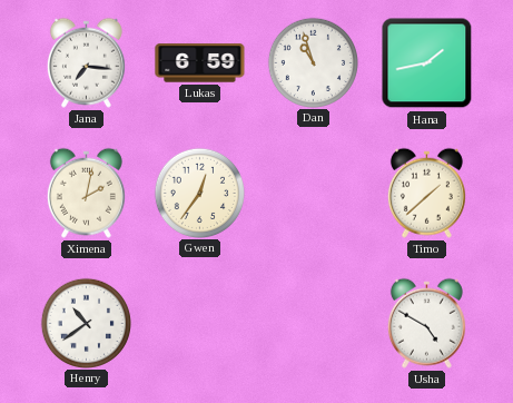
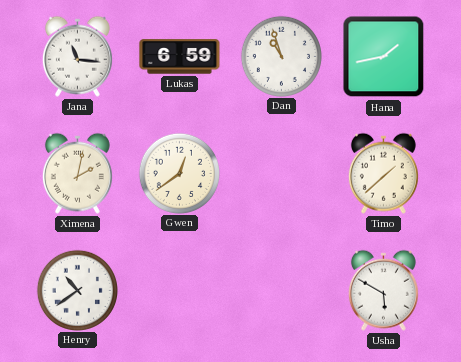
Jana: 7:16 -> 11:16 (77, 56)
Gwen: 12:36 -> 12:39 (179, 173)
Usha: 4:50 -> 5:50 (383, 290)
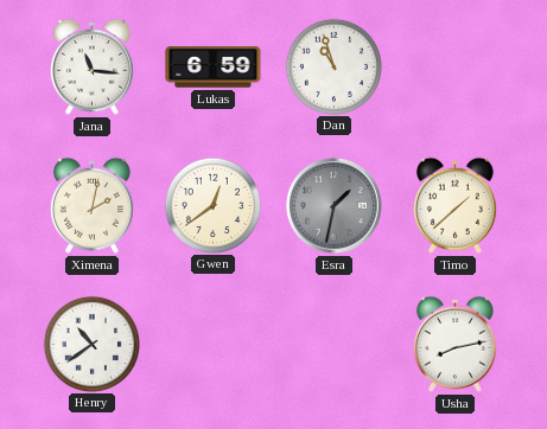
Hana: 1:43 -> none (384, 57)
Esra: none -> 1:32 (333, 205)
Usha: 5:50 -> 8:13 (454, 344)
